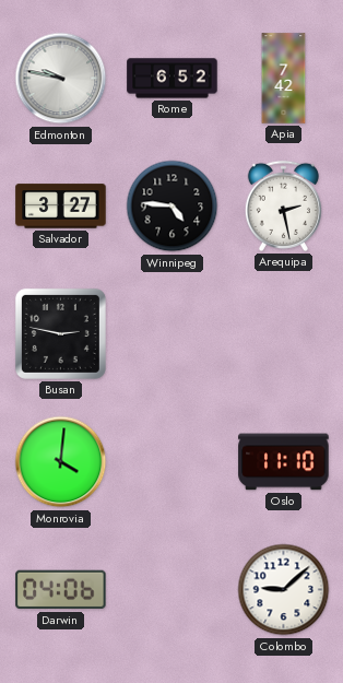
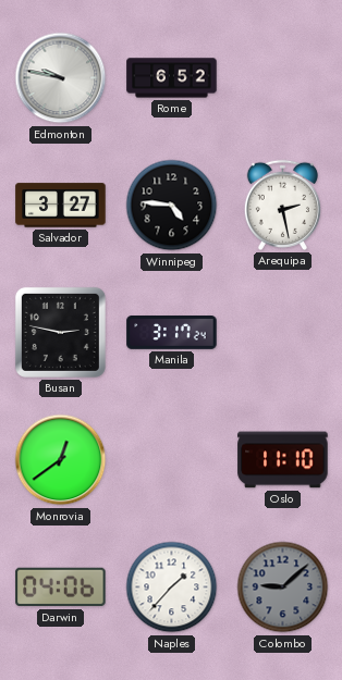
Apia: 7:42 -> none (284, 79)
Manila: none -> 3:17 (172, 333)
Monrovia: 4:01 -> 12:39 (61, 460)
Naples: none -> 1:37 (172, 588)
Colombo dial: white -> grey (283, 588)
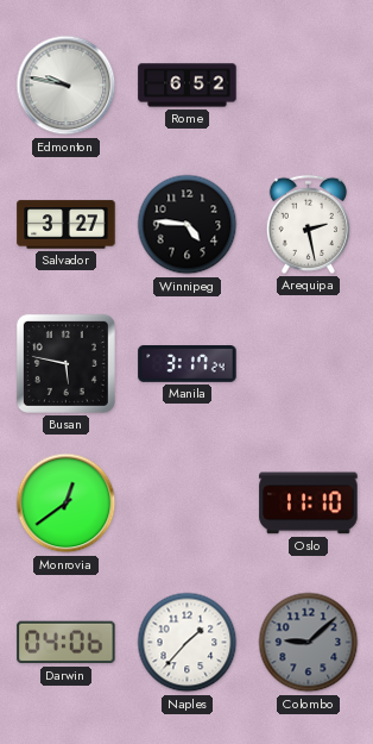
Busan: 2:47 -> 5:47 (65, 363)
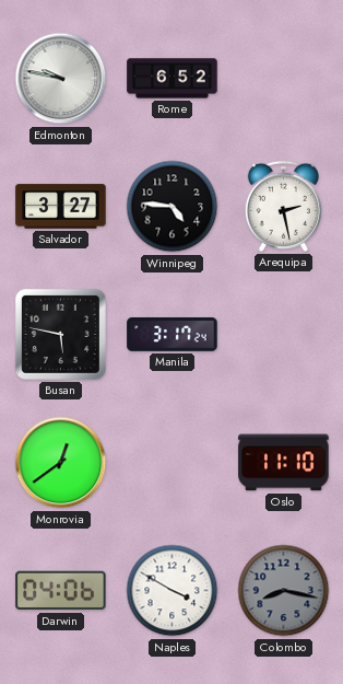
Naples: 1:37 -> 3:50 (173, 591)
Colombo: 9:08 -> 8:17 (284, 591)
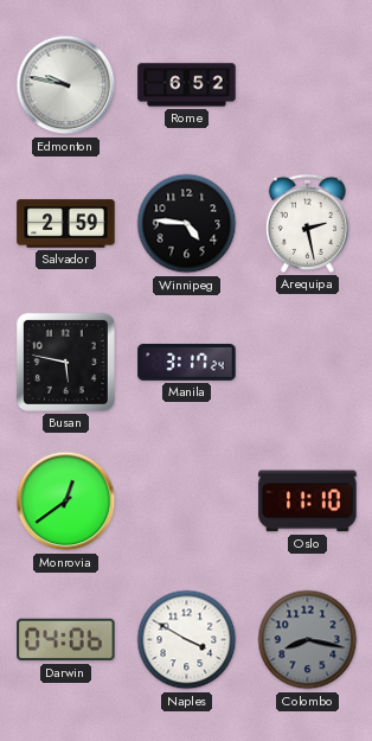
Salvador: 3:27 -> 2:59 (66, 224)
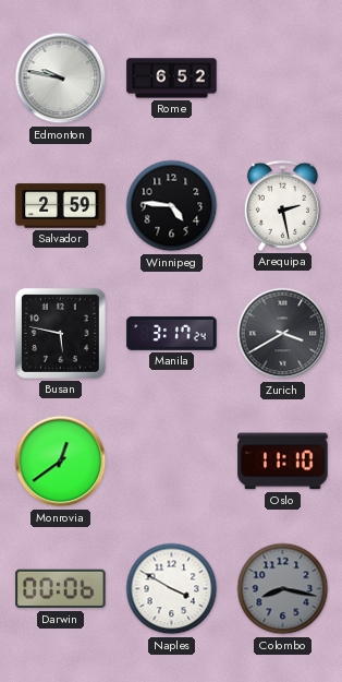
Zurich: none -> 3:40 (283, 334)
Darwin: 04:06 -> 00:06 (61, 589)
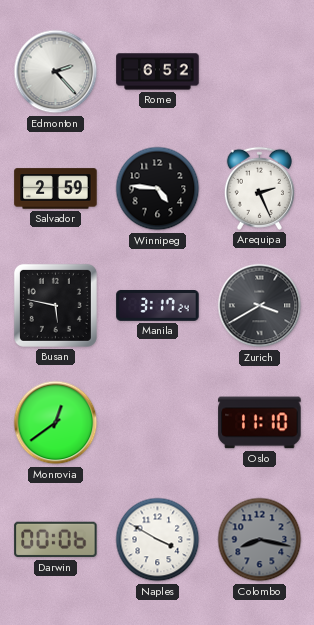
Edmonton: 9:47 -> 2:23 (56, 72)
Arequipa: 2:28 -> 2:26 (259, 188)
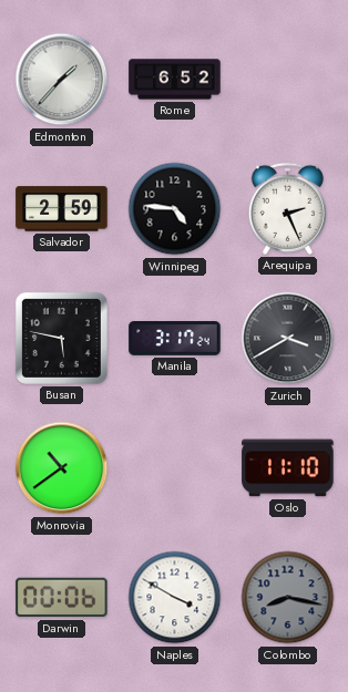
Edmonton: 2:23 -> 1:37 (62, 80)
Monrovia: 12:39 -> 10:39 (62, 468)
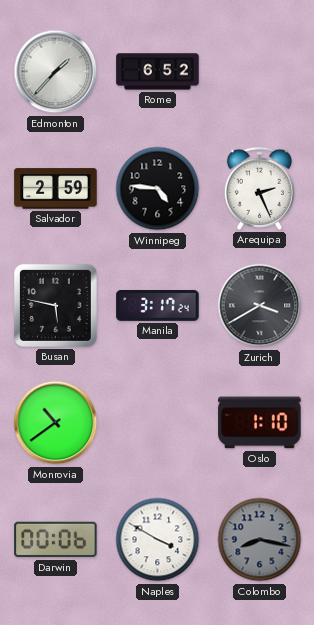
Oslo: 11:10 -> 1:10 (260, 423)
